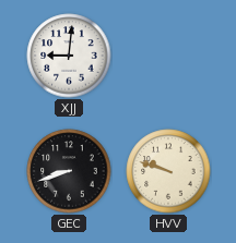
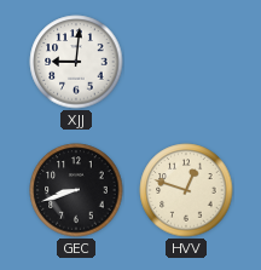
HVV: 9:48 -> 12:48 (186, 190)
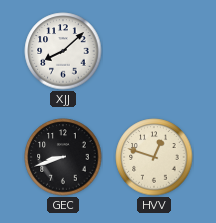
XJJ: 9:01 -> 8:08 (63, 51)
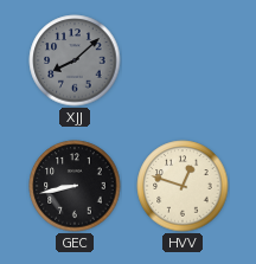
XJJ dial: white -> grey (75, 60)
GEC: 8:42 -> 8:43 (75, 186)
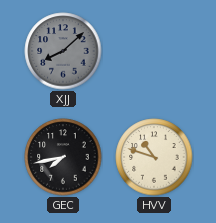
GEC: 8:43 -> 7:43 (63, 157)
HVV: 12:48 -> 10:48 (154, 157)
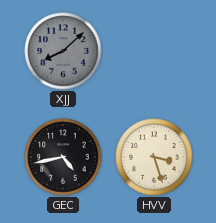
GEC: 7:43 -> 4:43 (63, 157)
HVV: 10:48 -> 3:27 (154, 157)
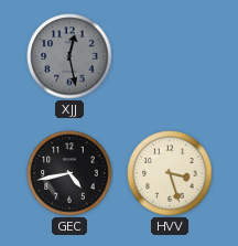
XJJ: 8:08 -> 12:28 (69, 56)
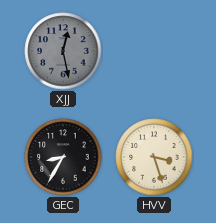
GEC: 4:43 -> 8:35 (63, 157)
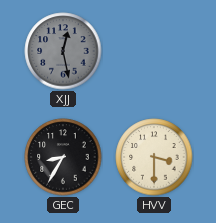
HVV: 3:27 -> 3:30 (154, 157)
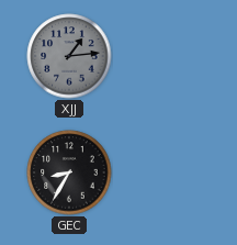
XJJ: 12:28 -> 1:14 (69, 56)
HVV: 3:30 -> none (154, 157)
